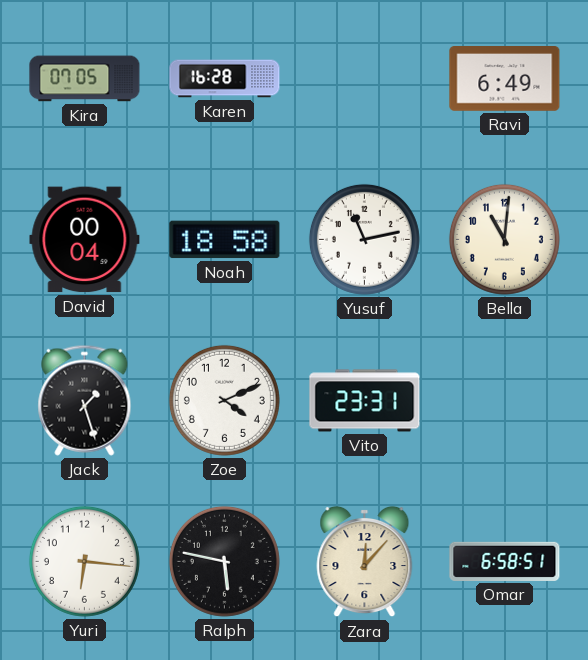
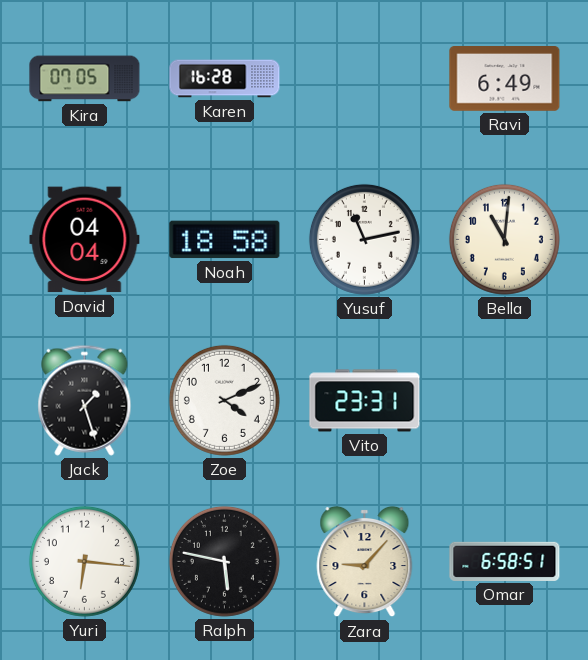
David: 00:04 -> 04:04 (85, 240)
Zara: 12:07 -> 9:07 (365, 562)
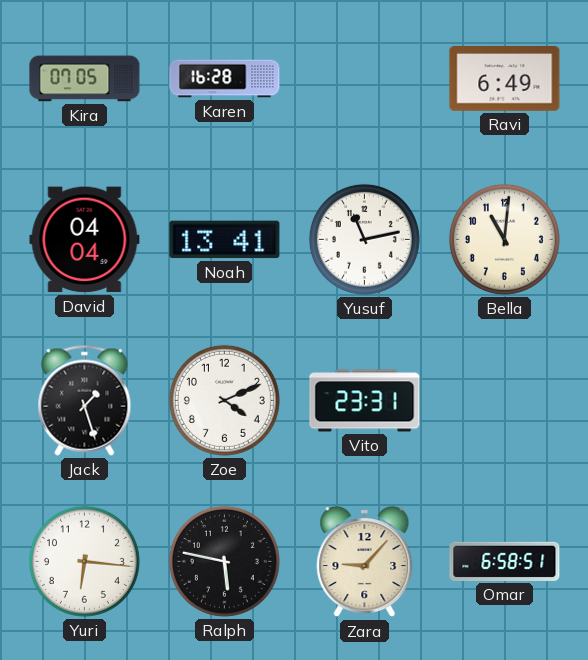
Noah: 18:58 -> 13:41 (225, 240)
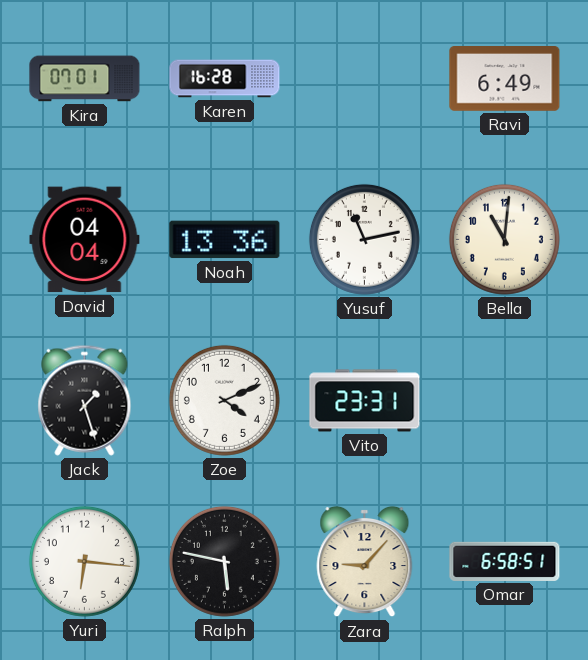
Kira: 07:05 -> 07:01 (85, 79)
Noah: 13:41 -> 13:36 (225, 240)
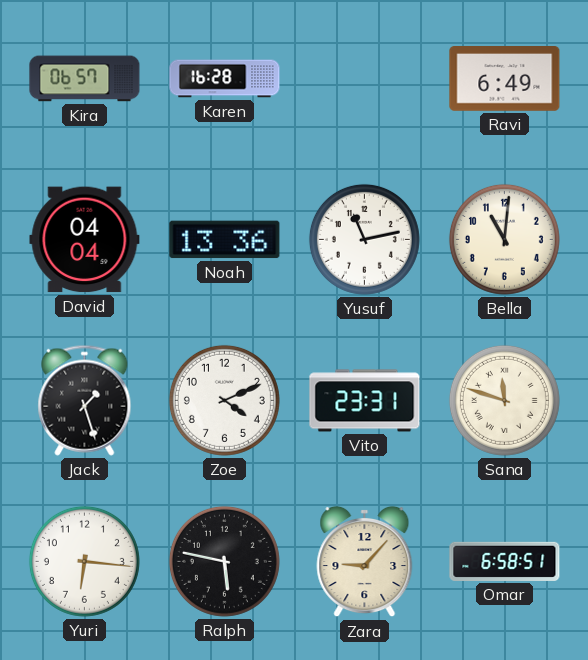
Kira: 07:01 -> 06:57 (85, 79)
Sana: none -> 11:48 (504, 400)
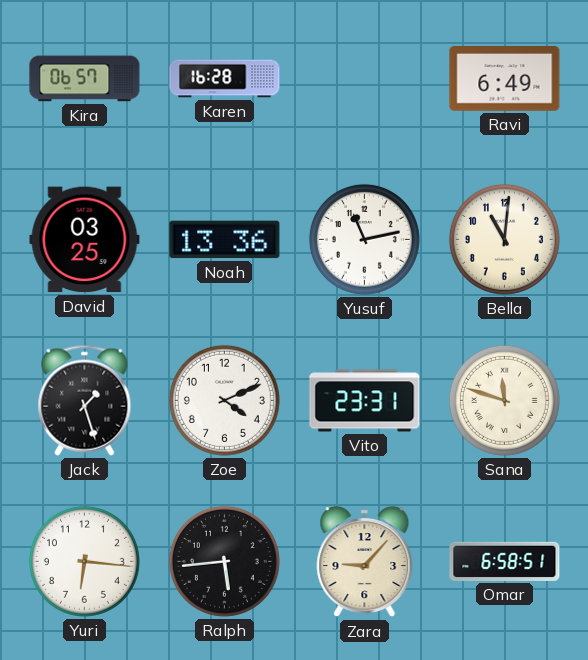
David: 04:04 -> 03:25 (85, 240)
Ralph: 5:47 -> 5:44 (224, 561)
